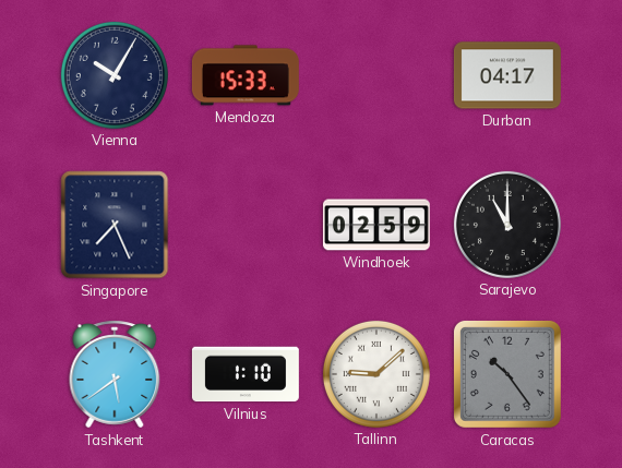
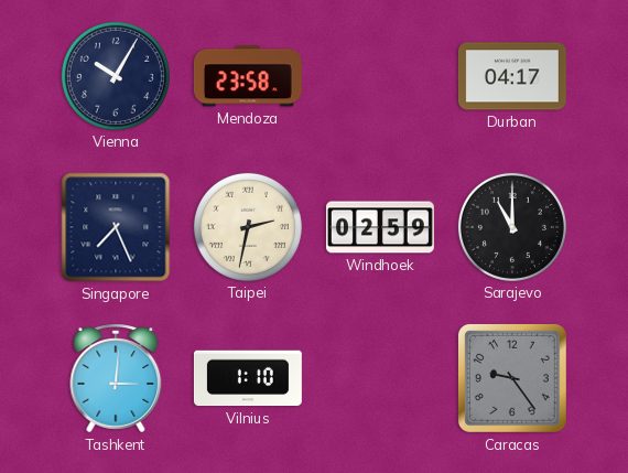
Mendoza: 15:33 -> 23:58 (248, 76)
Taipei: none -> 2:32 (248, 227)
Tashkent: 5:39 -> 3:01 (116, 378)
Tallinn: 9:08 -> none (376, 374)
Caracas: 10:24 -> 9:24 (512, 378)
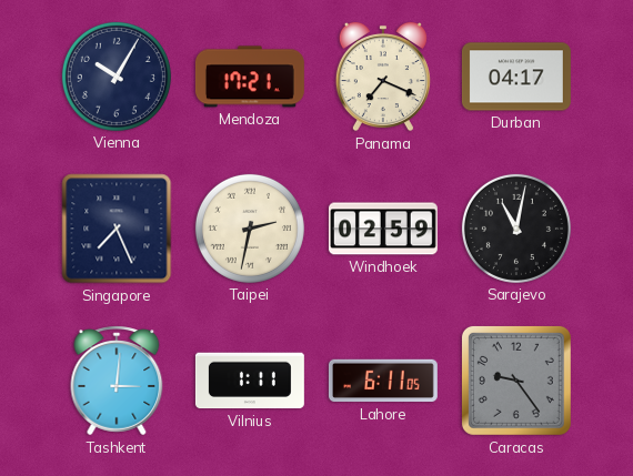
Mendoza: 23:58 -> 17:21 (250, 77)
Panama: none -> 7:19 (383, 77)
Sarajevo: 11:00 -> 11:02 (516, 229)
Vilnius: 1:10 -> 1:11 (250, 381)
Lahore: none -> 6:11 (383, 381)
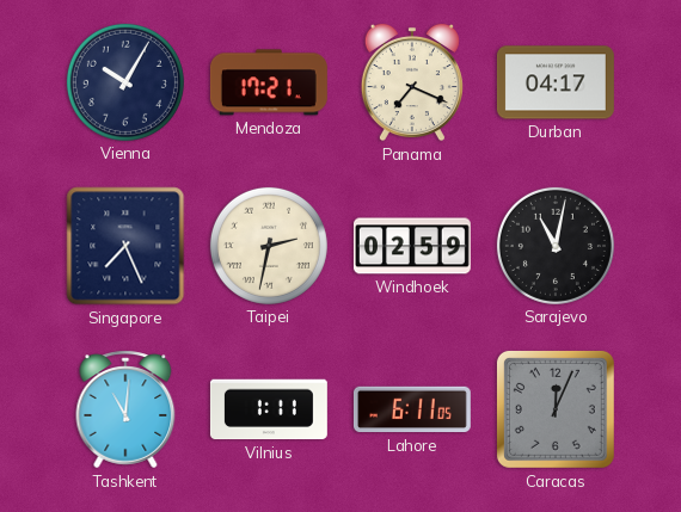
Tashkent: 3:01 -> 11:01 (125, 409)
Caracas: 9:24 -> 12:04 (556, 409)
